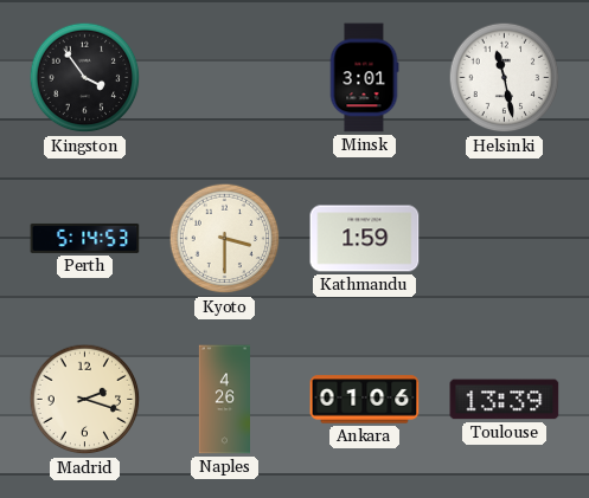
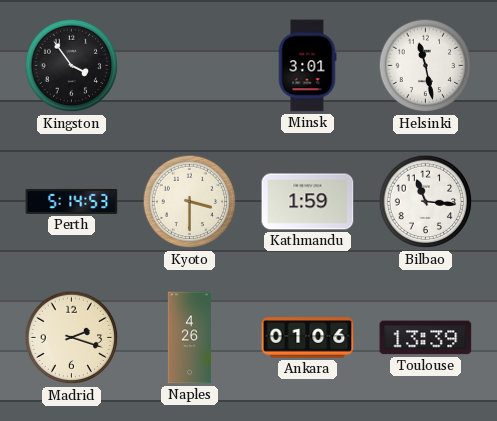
Bilbao: none -> 11:16 (426, 202)
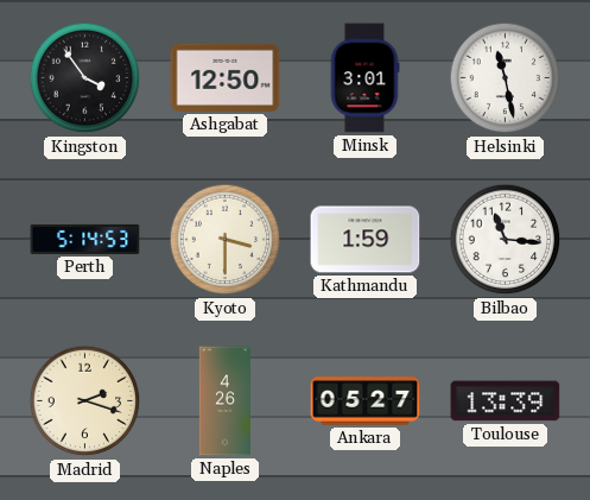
Ashgabat: none -> 12:50 (226, 77)
Ankara: 01:06 -> 05:27 (366, 401)
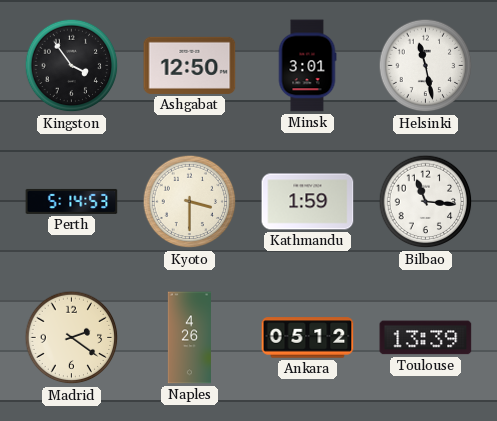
Madrid: 2:18 -> 2:21 (72, 338)
Ankara: 05:27 -> 05:12 (308, 338)
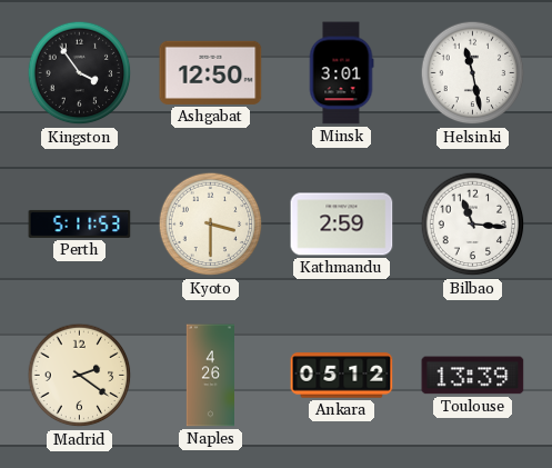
Perth: 5:14 -> 5:11 (80, 223)
Kathmandu: 1:59 -> 2:59 (342, 225)
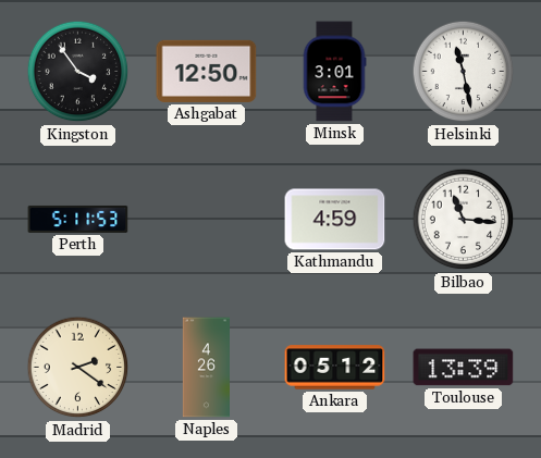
Kyoto: 3:30 -> none (211, 225)
Kathmandu: 2:59 -> 4:59 (335, 220)
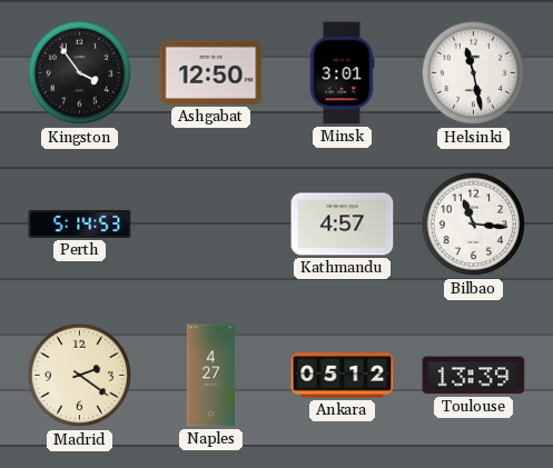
Perth: 5:11 -> 5:14 (80, 223)
Kathmandu: 4:59 -> 4:57 (343, 225)
Naples: 4:26 -> 4:27 (210, 376)
